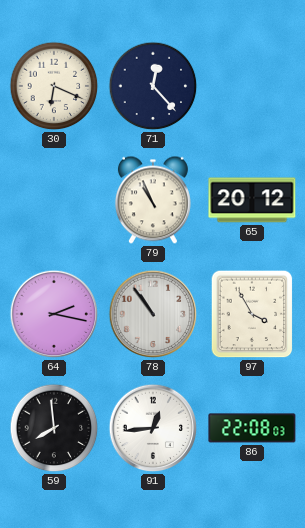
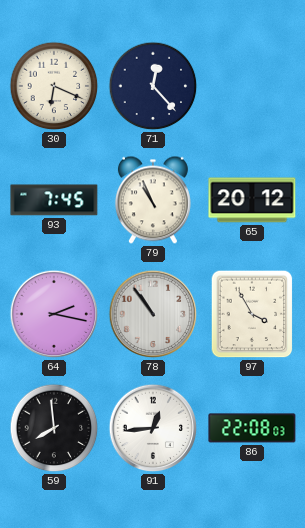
93: none -> 7:45 (54, 200)
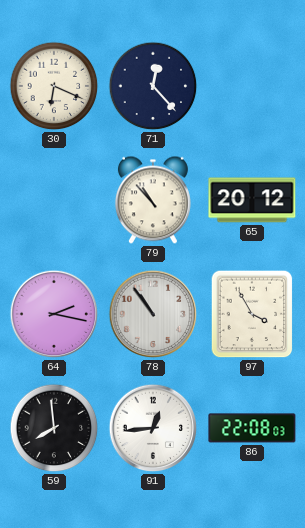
93: 7:45 -> none (54, 200)
79: 10:56 -> 10:53 (153, 200)
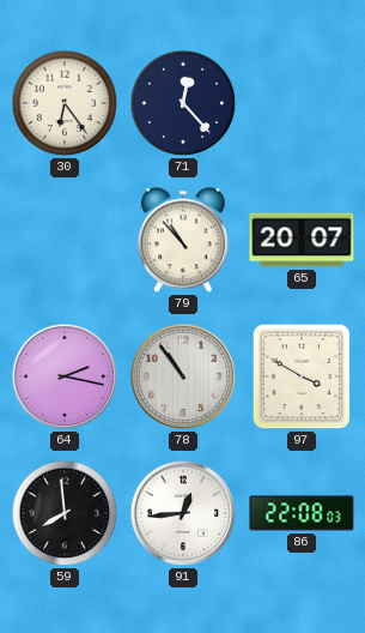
30: 6:19 -> 6:24 (65, 103)
65: 20:12 -> 20:07 (302, 240)
97: 3:55 -> 3:50 (302, 376)
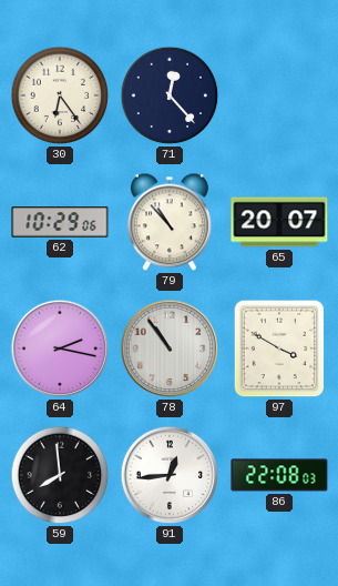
62: none -> 10:29 (60, 222)
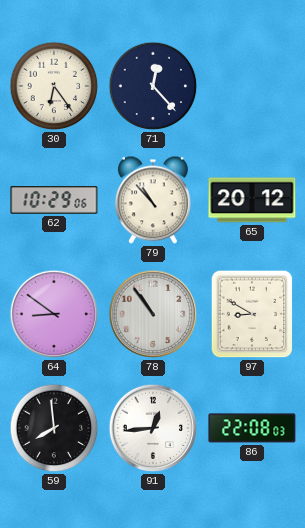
65: 20:07 -> 20:12 (252, 200)
64: 2:17 -> 8:51 (54, 314)
97: 3:50 -> 8:50 (252, 314)
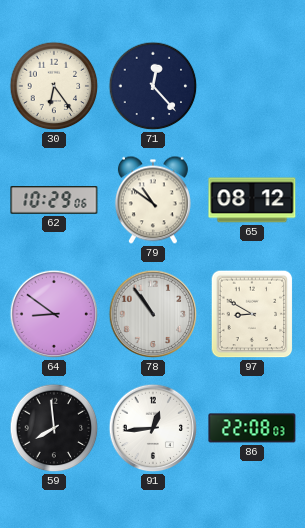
79: 10:53 -> 10:51 (153, 200)
65: 20:12 -> 08:12 (252, 200)
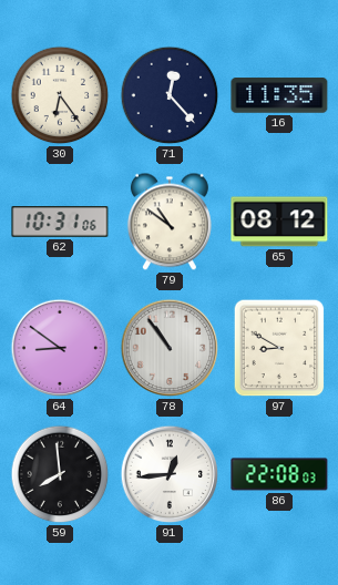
16: none -> 11:35 (279, 95)
62: 10:29 -> 10:31 (60, 222)
